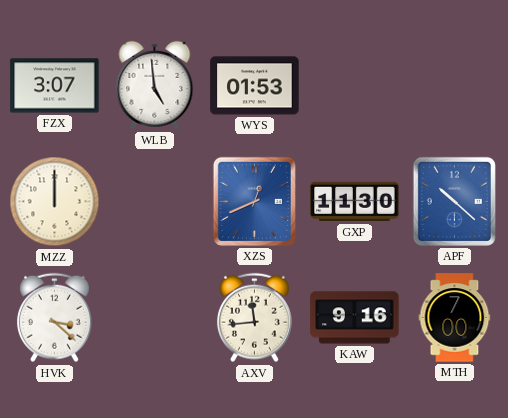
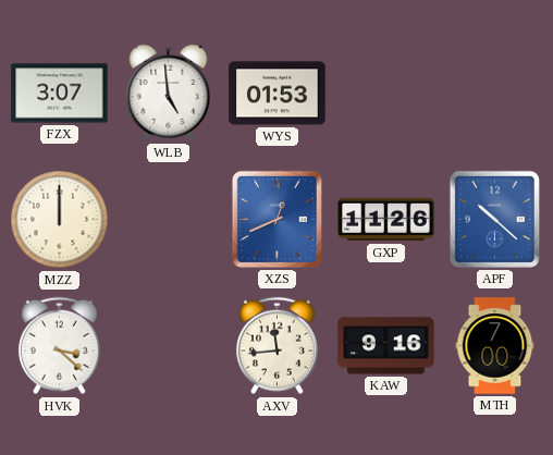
GXP: 11:30 -> 11:26 (386, 220)
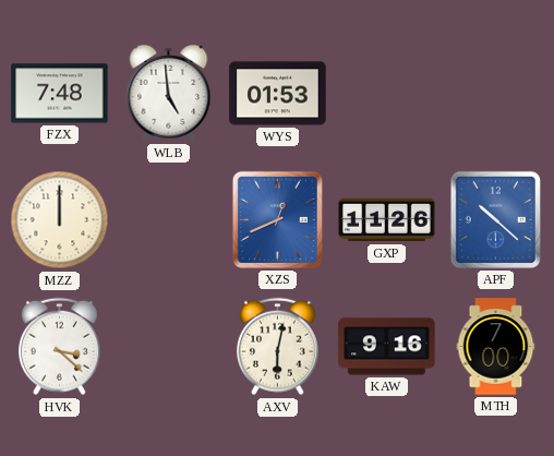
FZX: 3:07 -> 7:48 (60, 94)
AXV: 11:44 -> 6:02 (277, 347)
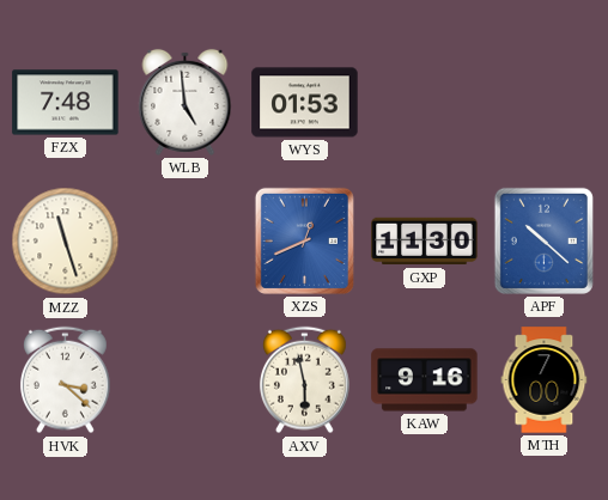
MZZ: 12:00 -> 11:27 (66, 242)
GXP: 11:26 -> 11:30 (425, 242)
AXV: 6:02 -> 5:58 (304, 380)
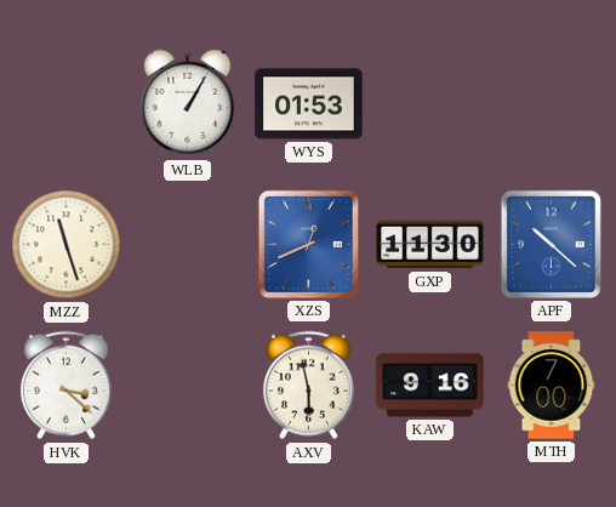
FZX: 7:48 -> none (66, 103)
WLB: 4:59 -> 1:05 (188, 103)
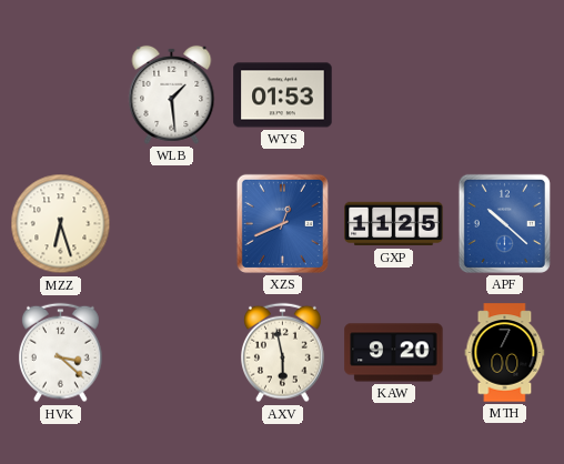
WLB: 1:05 -> 1:29 (172, 94)
MZZ: 11:27 -> 6:27 (61, 224)
GXP: 11:30 -> 11:25 (394, 224)
KAW: 9:16 -> 9:20 (394, 353)
